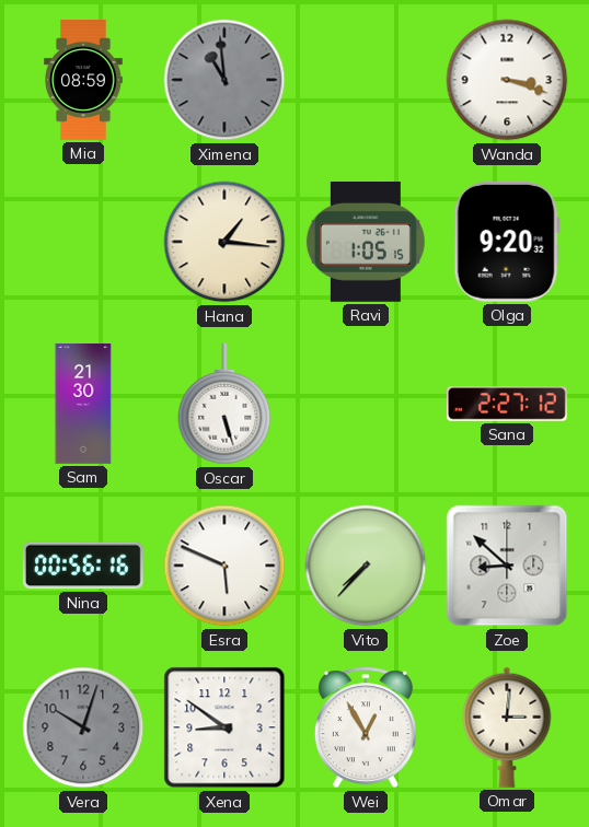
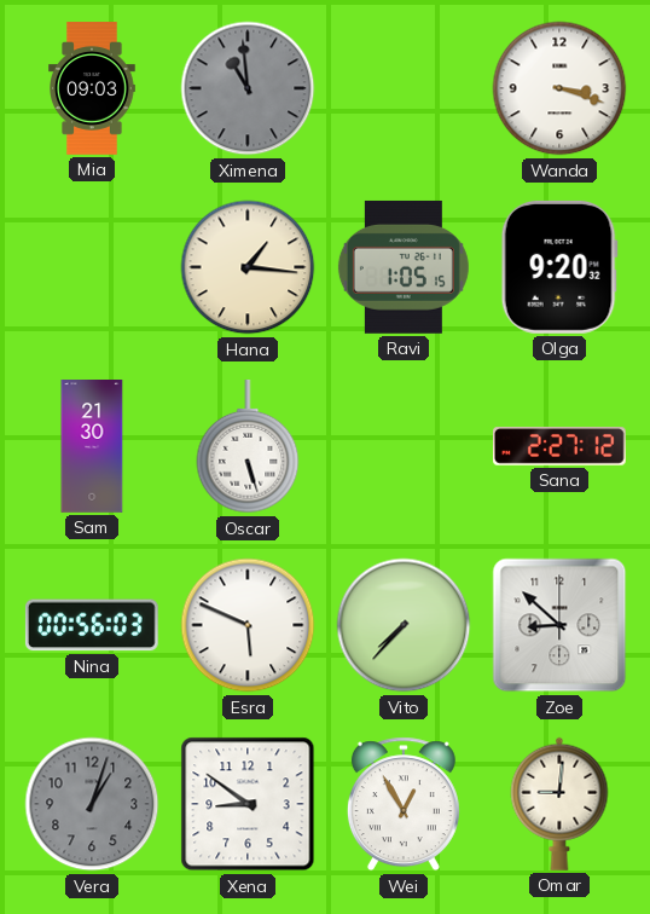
Mia: 08:59 -> 09:03 (92, 88)
Nina: 00:56:16 -> 00:56:03 (92, 625)
Vera: 10:03 -> 1:03 (92, 804)
Omar: 3:01 -> 9:01 (559, 804)
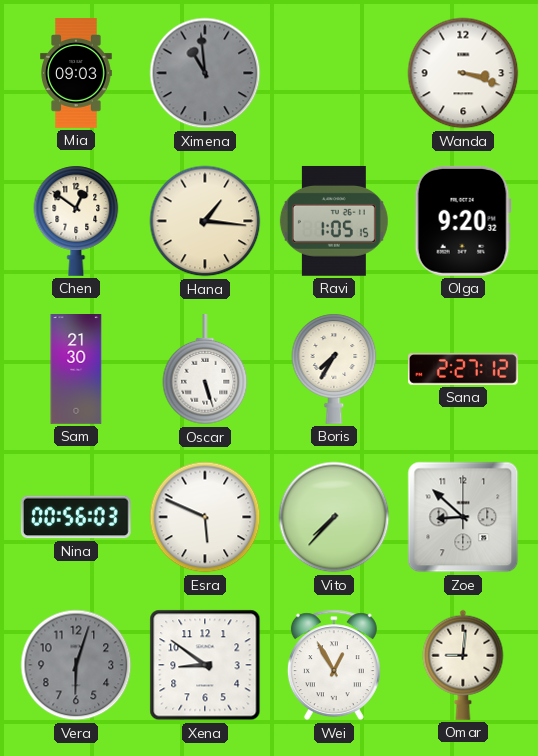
Chen: none -> 12:51 (76, 221)
Boris: none -> 7:35 (334, 369)
Vera: 1:03 -> 6:03 (76, 665)
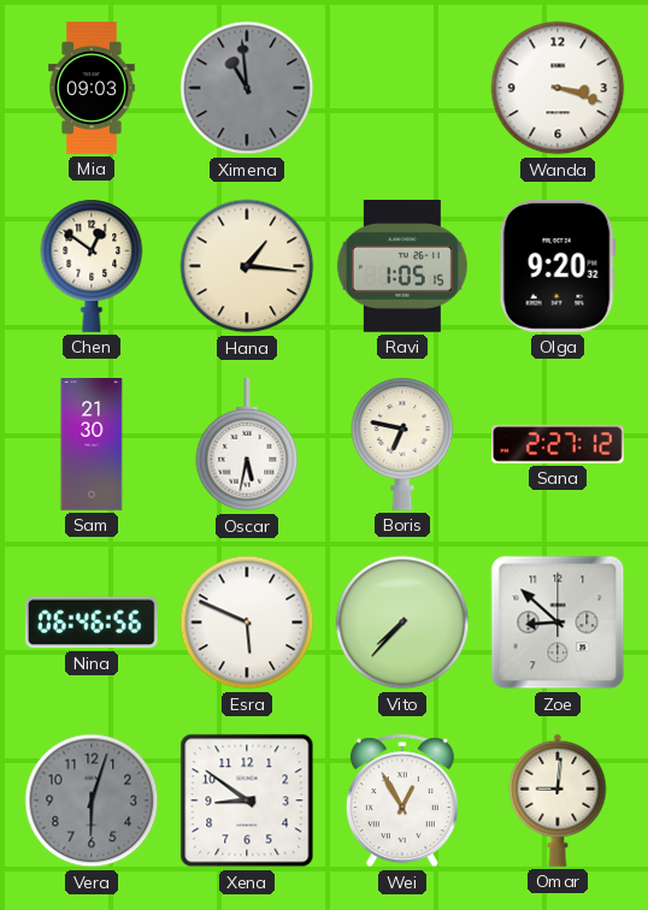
Oscar: 5:27 -> 5:32 (247, 445)
Boris: 7:35 -> 6:47 (402, 444)
Nina: 00:56 -> 06:46 (92, 622)
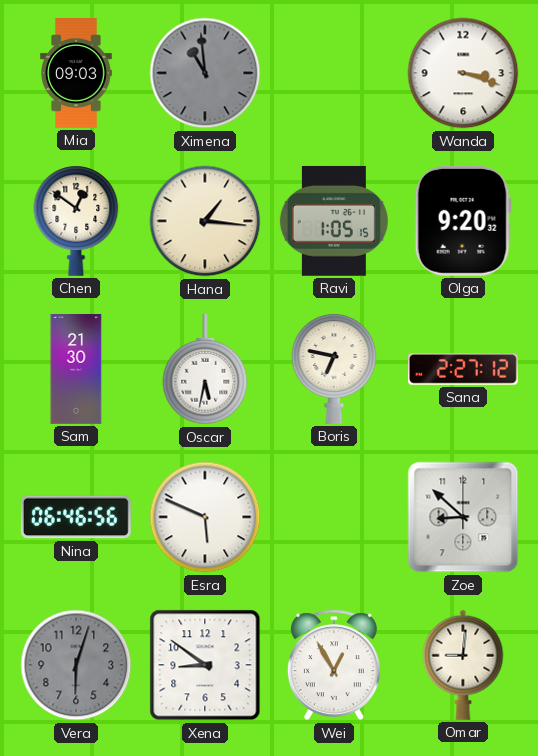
Vito: 7:37 -> none (402, 622)
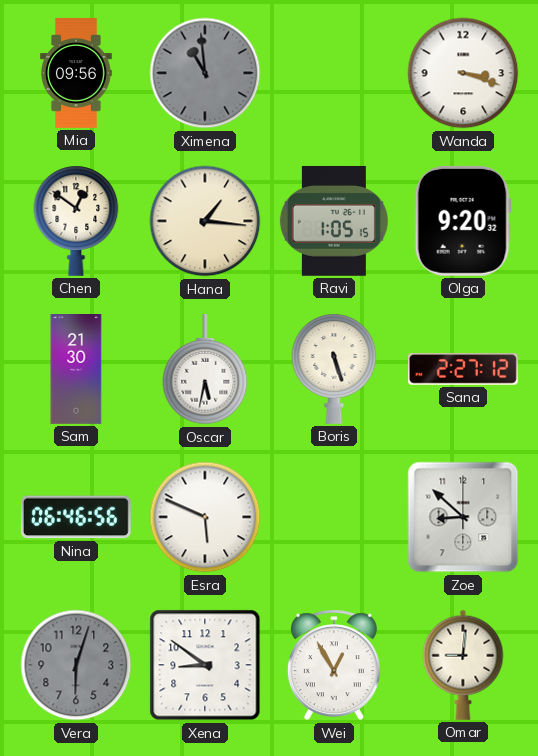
Mia: 09:03 -> 09:56 (76, 73)
Boris: 6:47 -> 5:27 (334, 369)
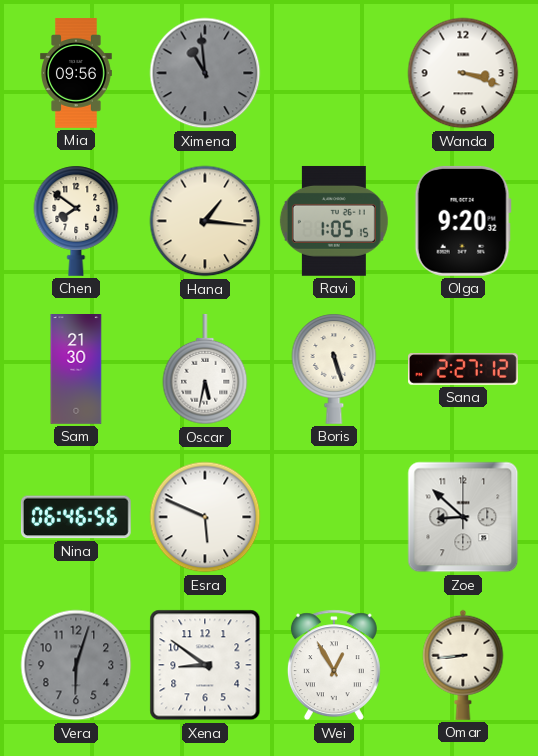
Chen: 12:51 -> 7:51 (76, 221)
Omar: 9:01 -> 8:44 (463, 665)
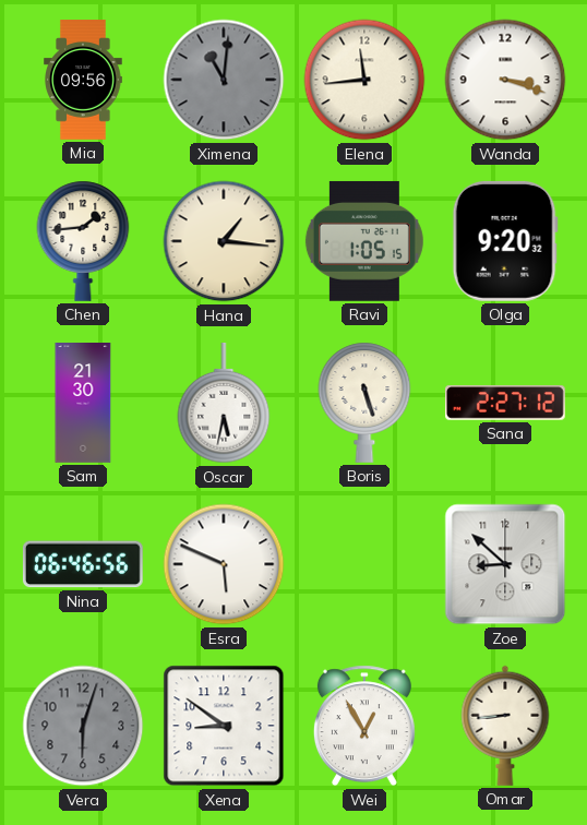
Ximena: 10:59 -> 11:01 (224, 80)
Elena: none -> 11:44 (364, 80)
Chen: 7:51 -> 1:44 (83, 241)
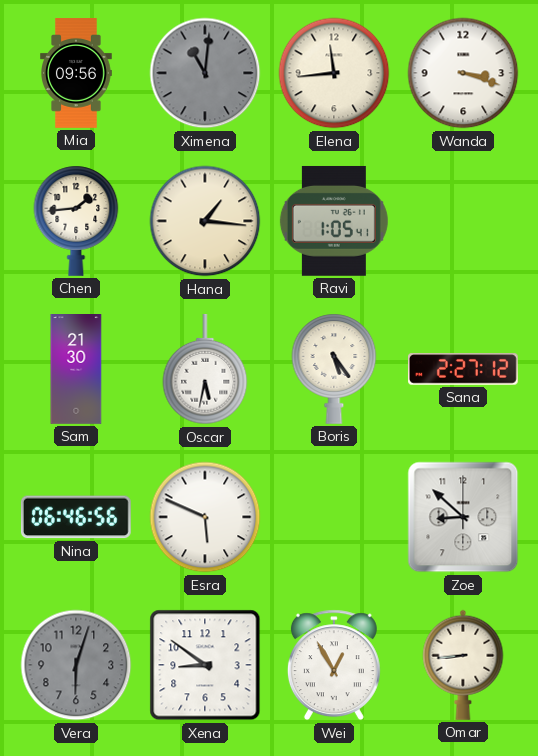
Ravi: 1:05:15 -> 1:05:41 (334, 221)
Olga: 9:20 -> none (505, 241)
Boris: 5:27 -> 5:24 (334, 369)
